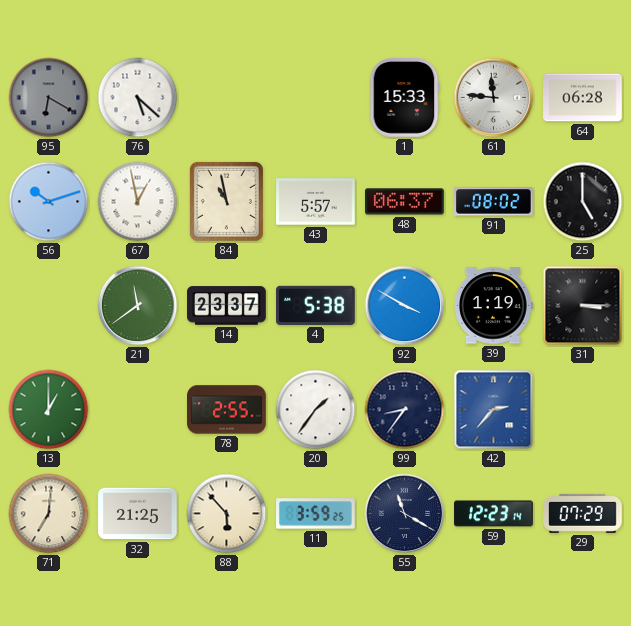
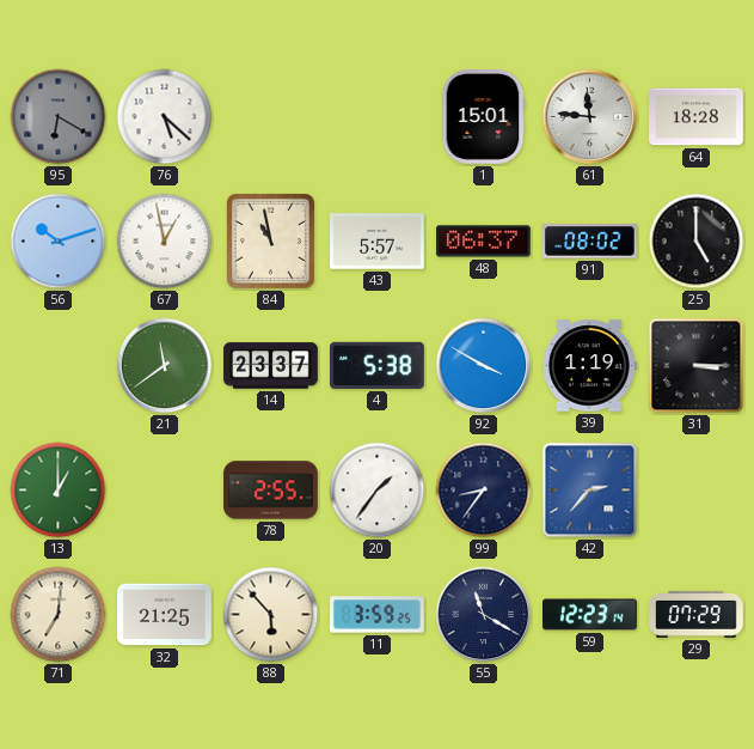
1: 15:33 -> 15:01 (483, 117)
64: 06:28 -> 18:28 (697, 117)
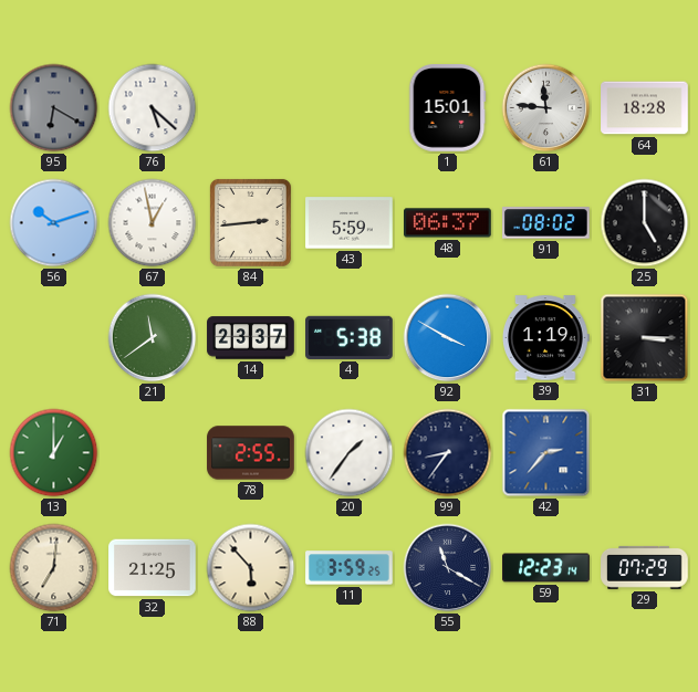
84: 10:58 -> 2:44 (250, 222)
43: 5:57 -> 5:59 (350, 223)
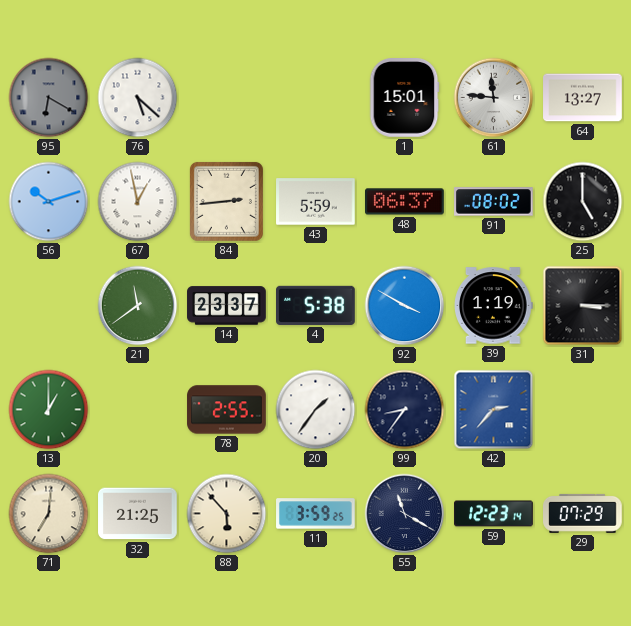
64: 18:28 -> 13:27 (583, 98)
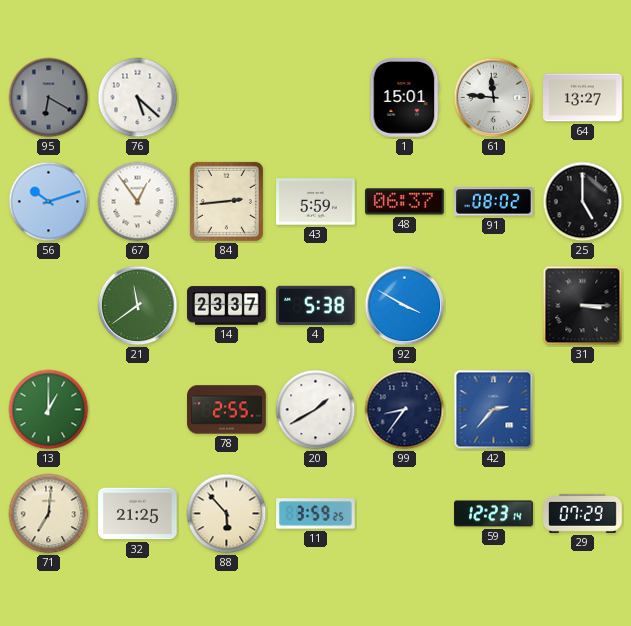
67: 12:58 -> 12:54 (138, 202)
39: 1:19 -> none (494, 306)
20: 1:36 -> 1:40 (316, 410)
55: 11:20 -> none (405, 514)
